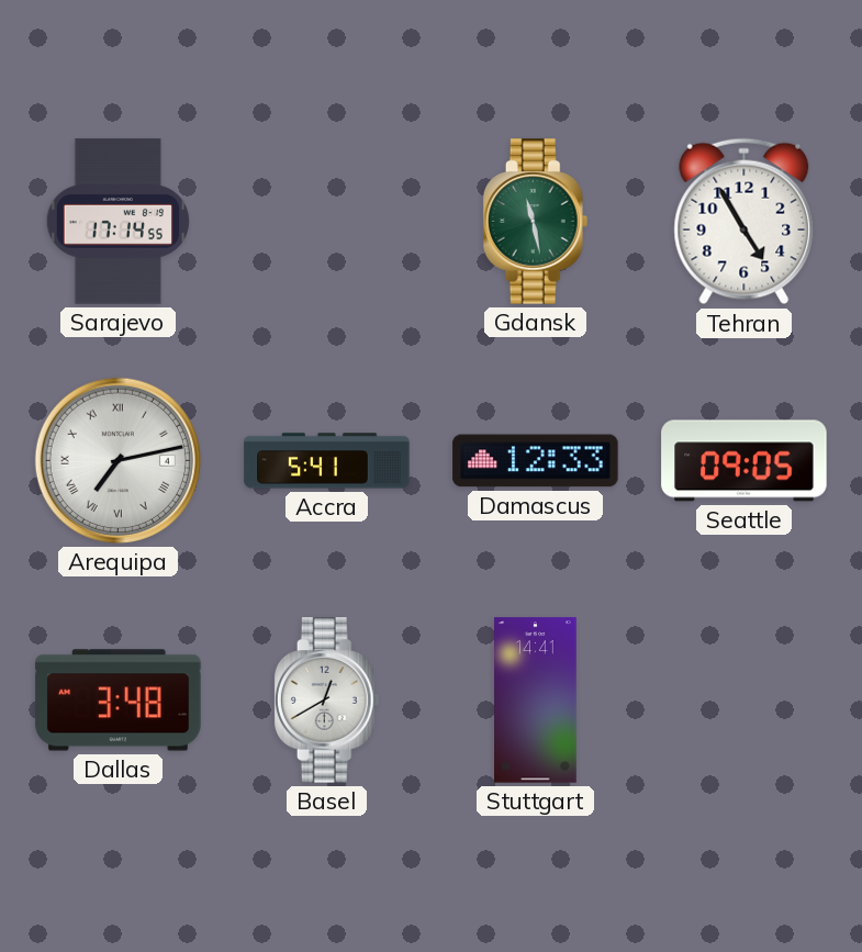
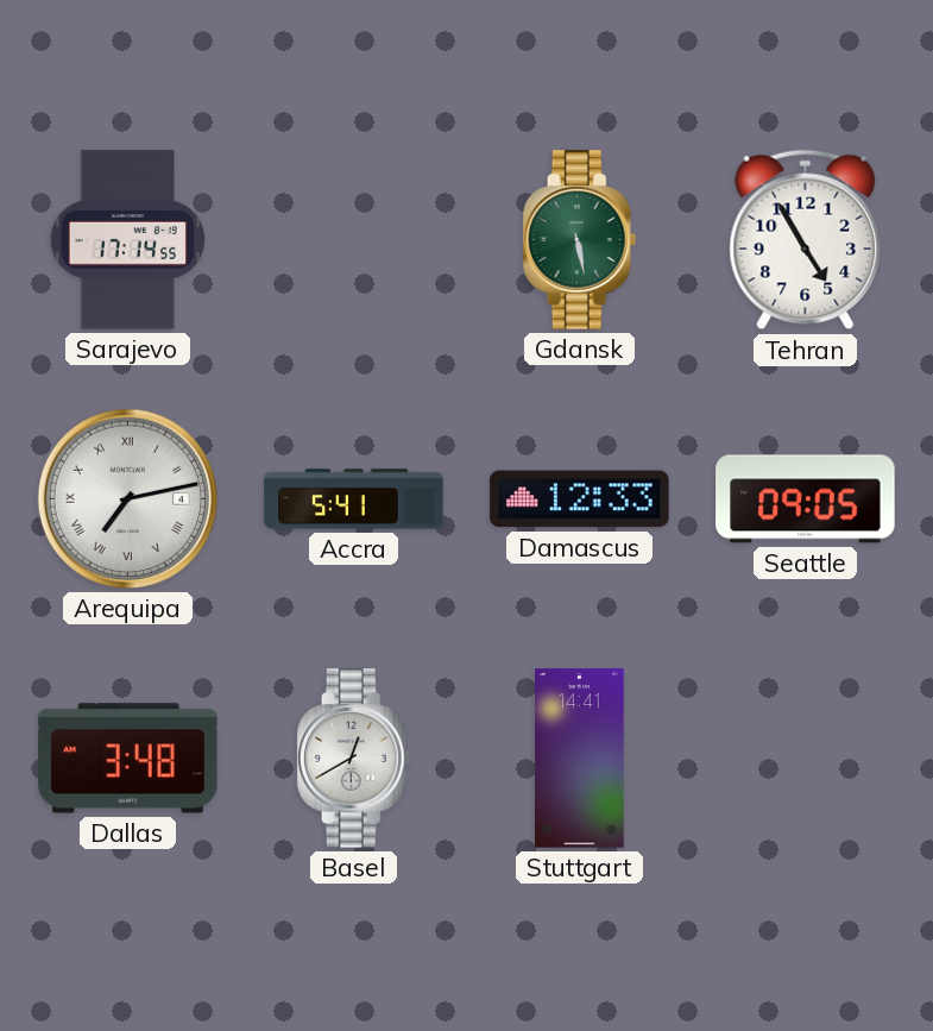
Gdansk: 11:28 -> 5:28 (580, 240)
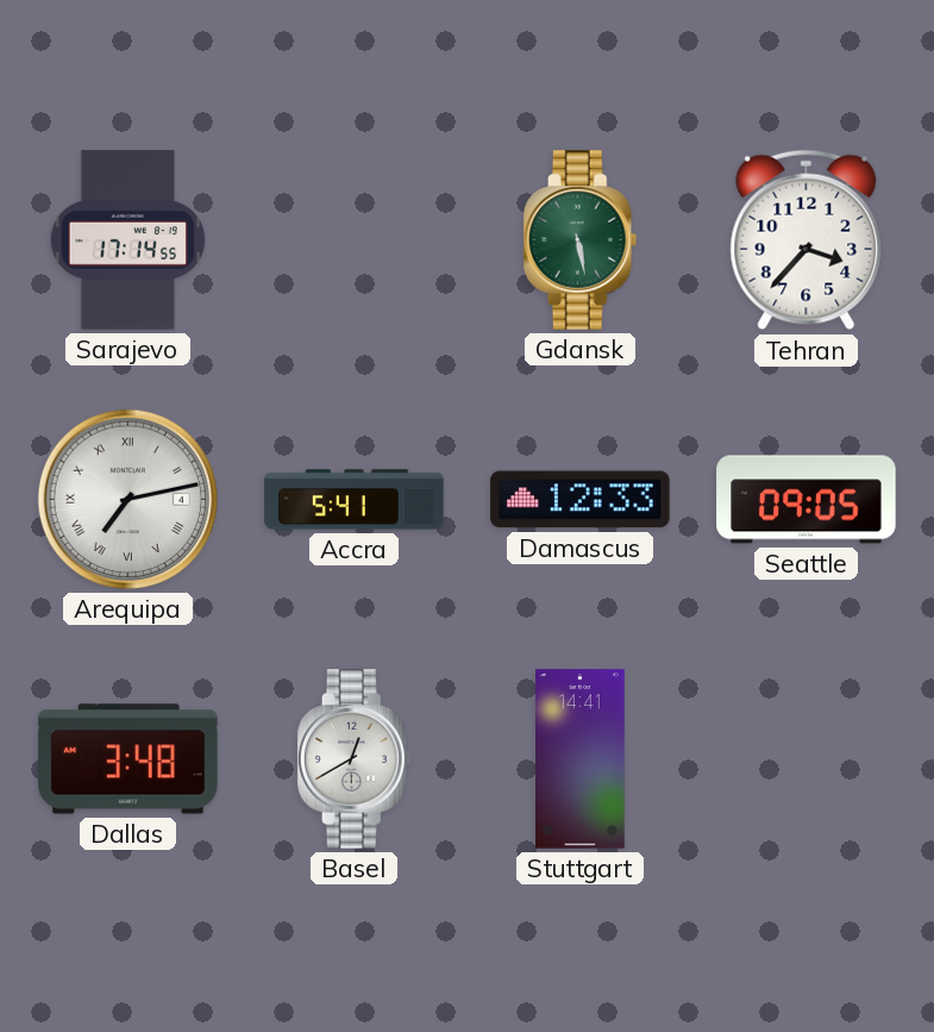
Tehran: 4:55 -> 3:37 (807, 240)
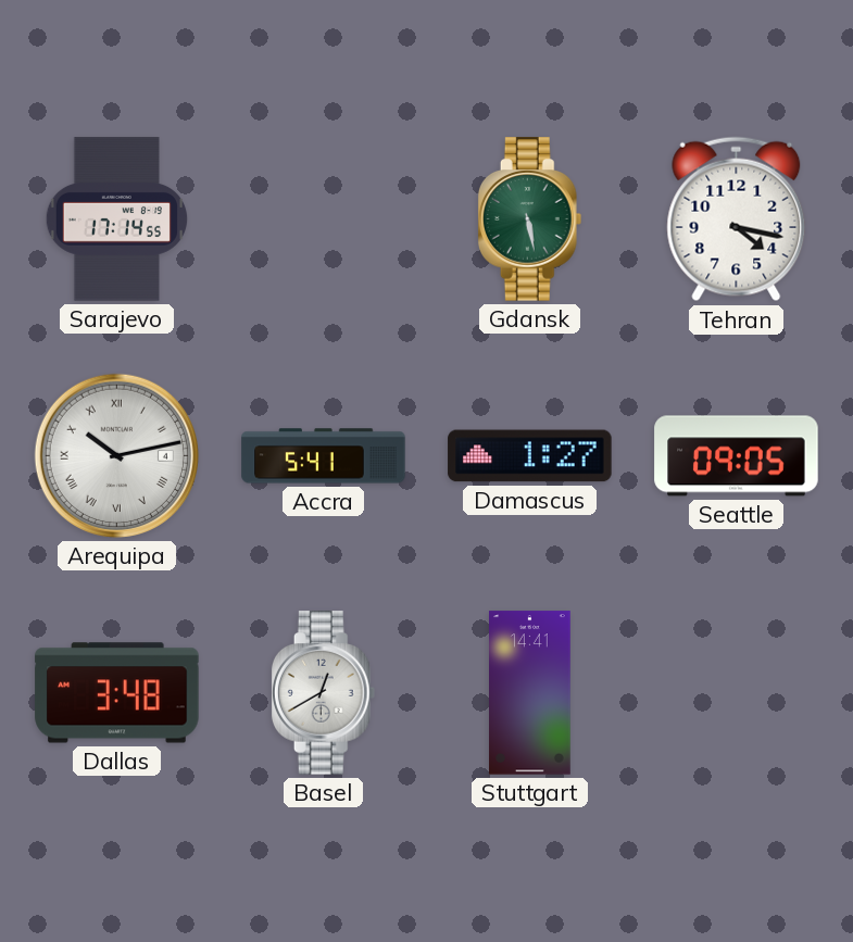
Tehran: 3:37 -> 4:17 (737, 219)
Arequipa: 7:13 -> 10:13 (116, 455)
Damascus: 12:33 -> 1:27 (530, 456)
